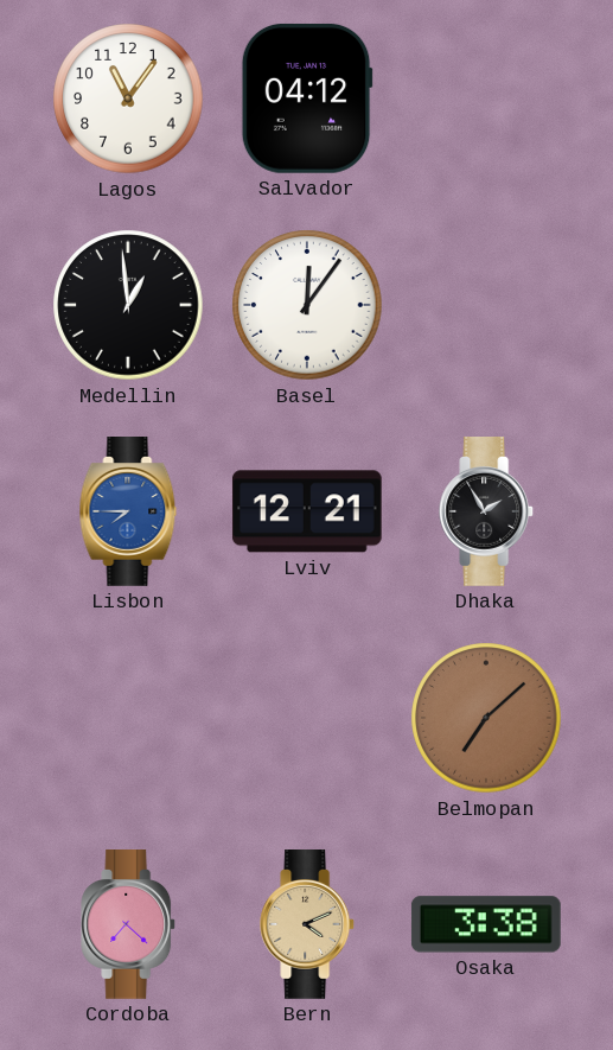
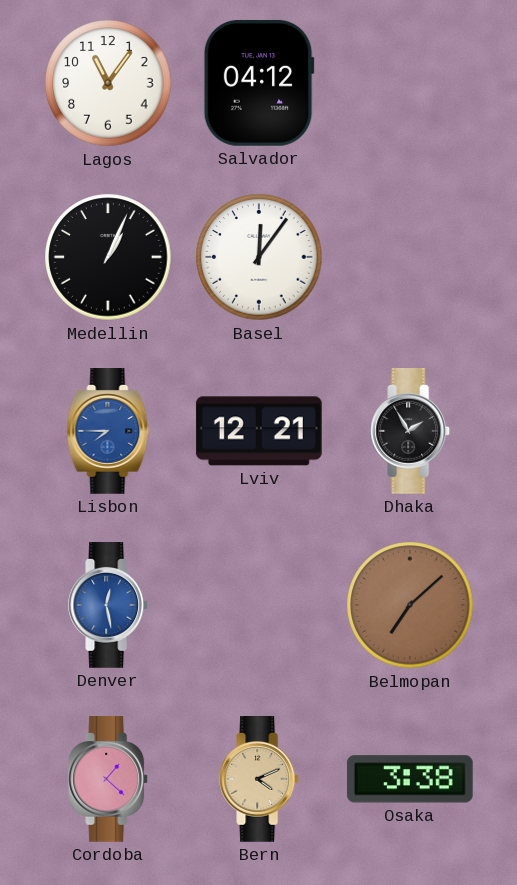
Medellin: 12:59 -> 1:04 (108, 257)
Denver: none -> 12:28 (109, 606)
Cordoba: 7:22 -> 1:22 (109, 780)
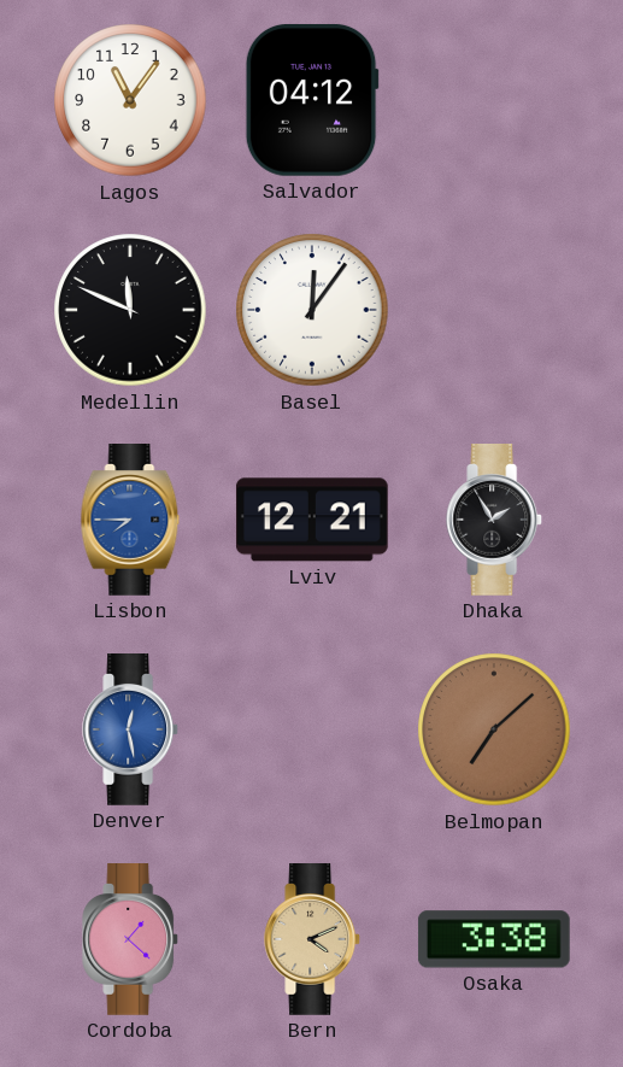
Medellin: 1:04 -> 11:49 (130, 310)
